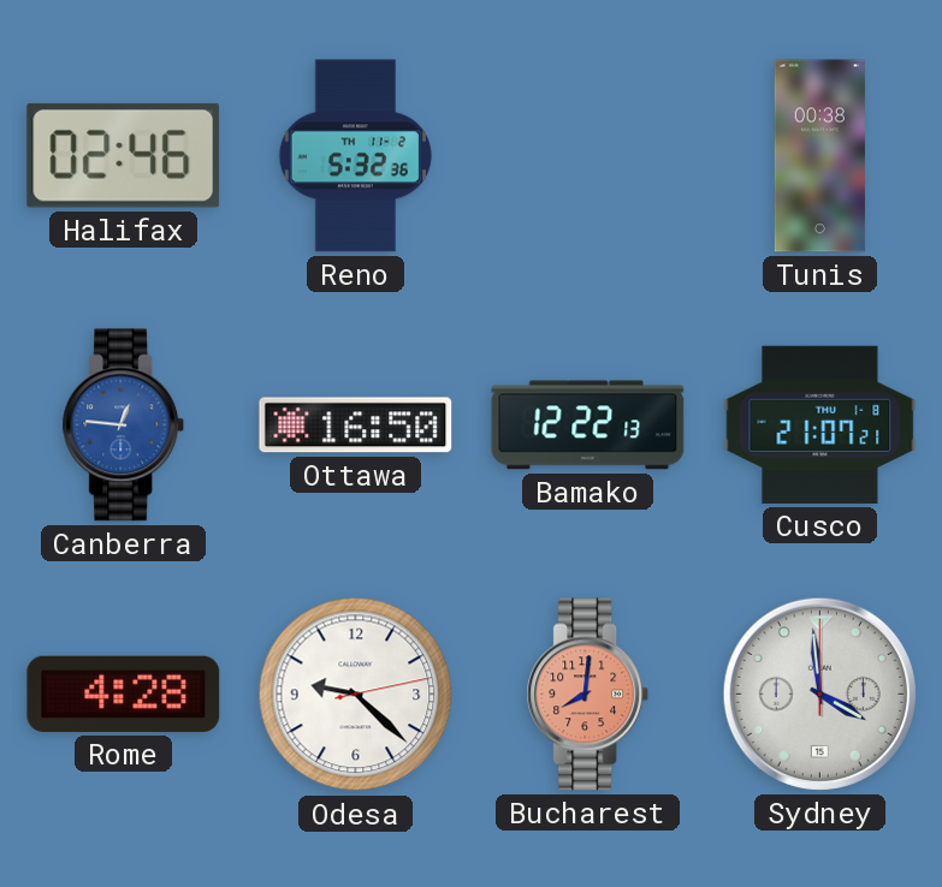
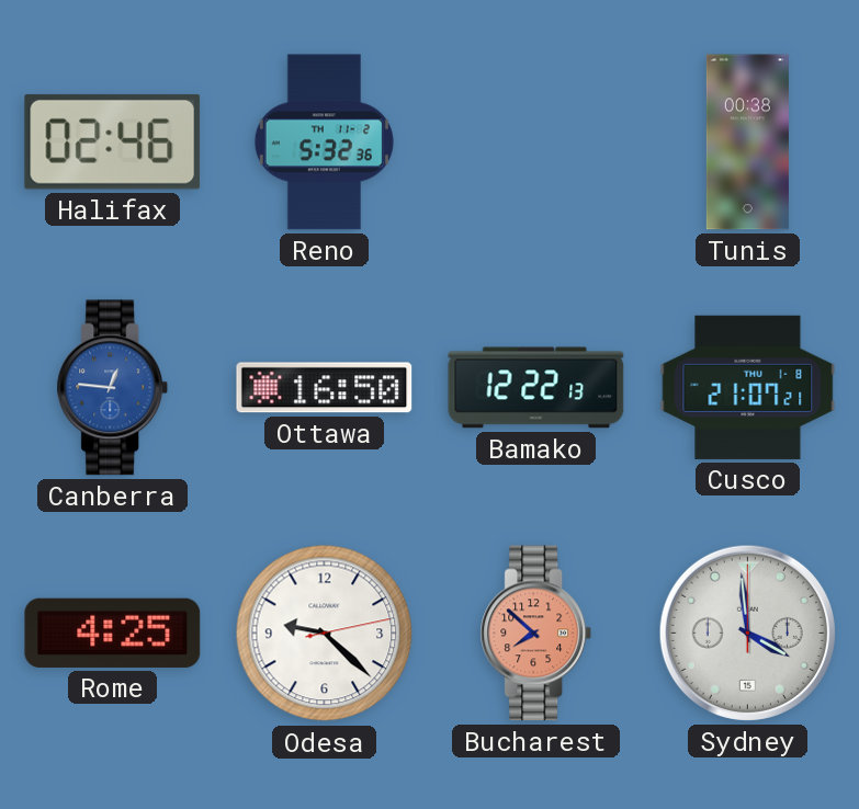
Rome: 4:28 -> 4:25 (113, 633)
Bucharest: 8:01 -> 7:52 (536, 634)
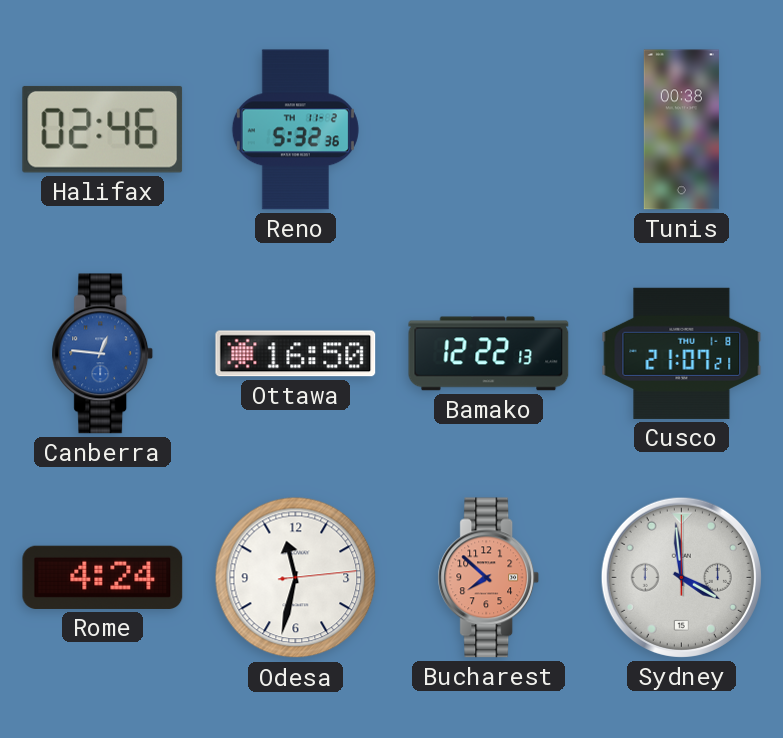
Rome: 4:25 -> 4:24 (103, 577)
Odesa: 9:22 -> 11:32 (296, 578)
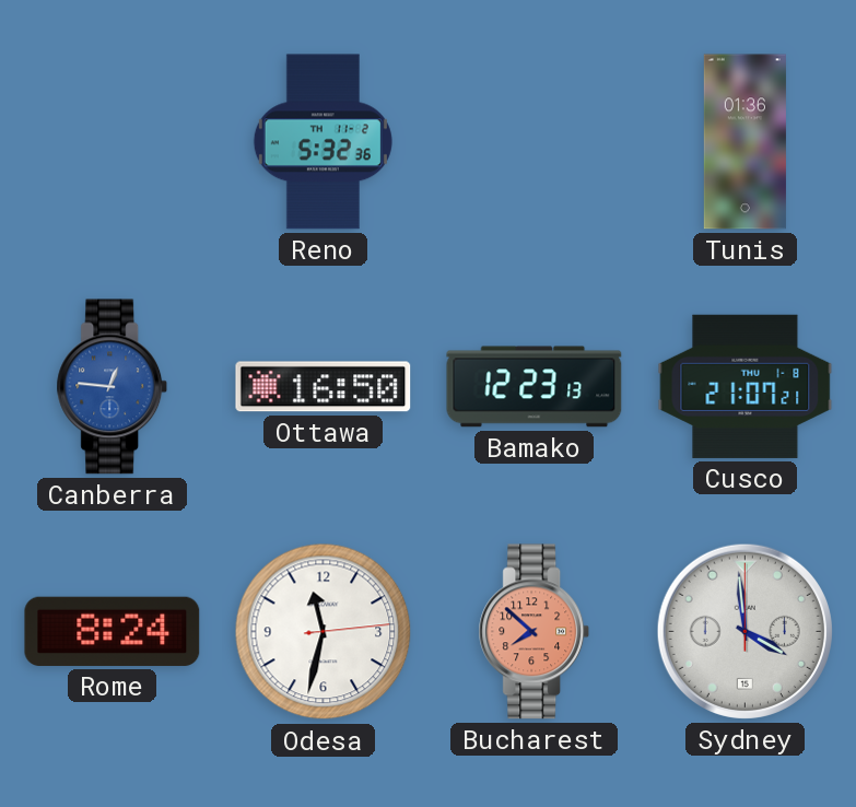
Halifax: 02:46 -> none (103, 129)
Tunis: 00:38 -> 01:36 (744, 142)
Bamako: 12:22 -> 12:23 (535, 387)
Rome: 4:24 -> 8:24 (113, 631)
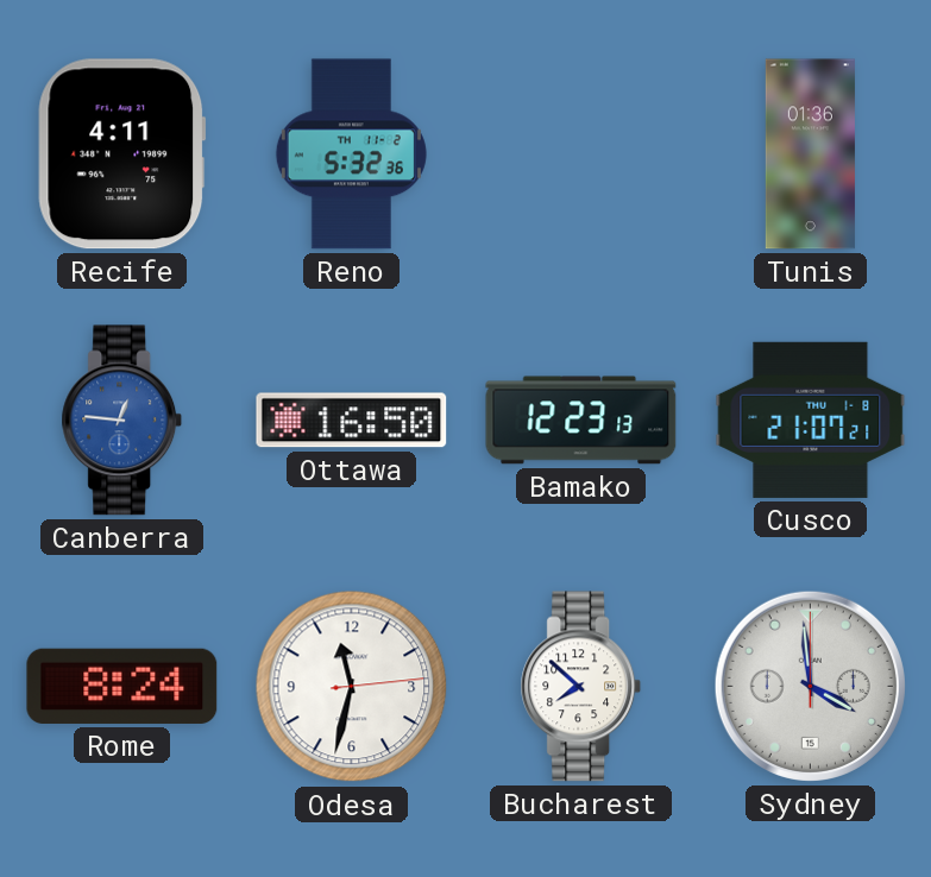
Recife: none -> 4:11 (122, 154)
Bucharest dial: salmon -> white (581, 687)
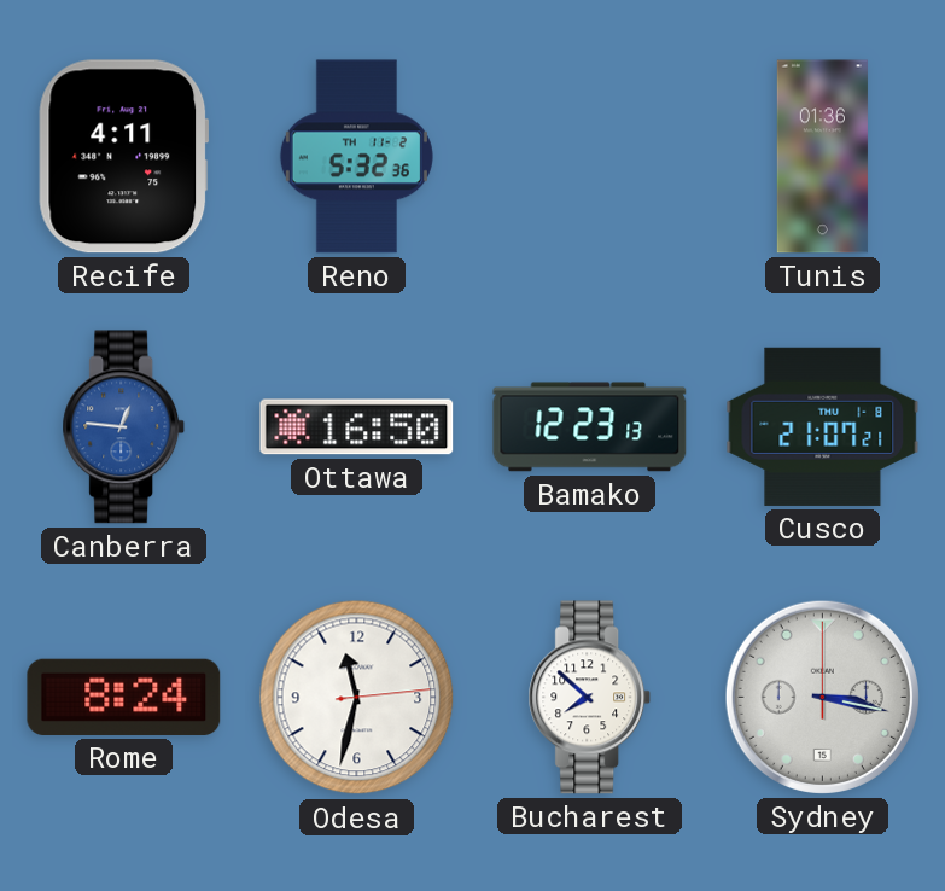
Sydney: 3:59 -> 3:17 (822, 697)
